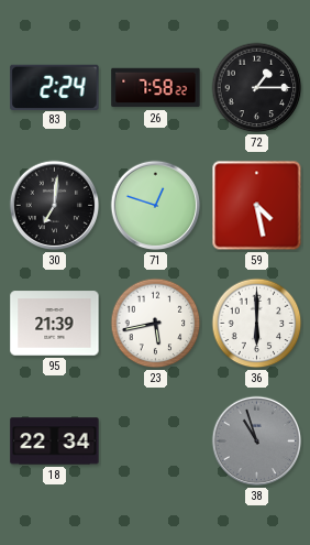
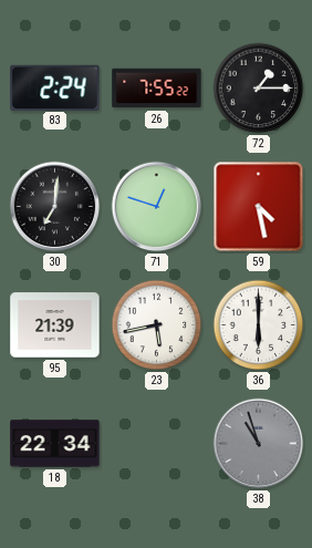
26: 7:58 -> 7:55 (157, 89)
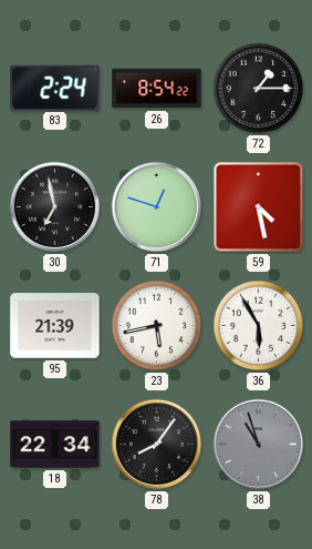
26: 7:55 -> 8:54 (157, 89)
30: 7:01 -> 6:58 (55, 207)
36: 6:00 -> 5:55 (259, 326)
78: none -> 8:06 (157, 445)
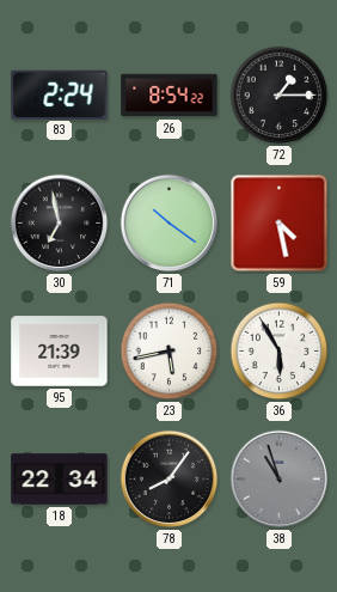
71: 12:48 -> 10:21 (170, 224)
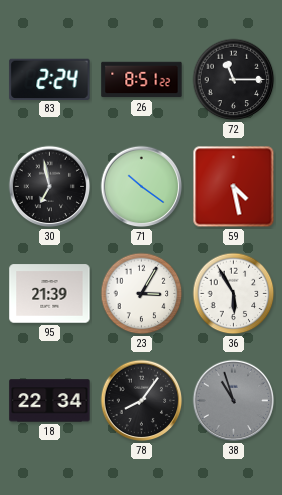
26: 8:54 -> 8:51 (142, 80)
72: 1:15 -> 11:15 (234, 80)
23: 5:43 -> 3:05 (142, 294)
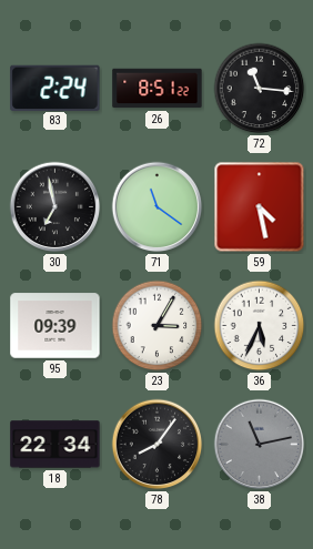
72: 11:15 -> 11:16 (260, 89)
71: 10:21 -> 11:21 (158, 207)
95: 21:39 -> 09:39 (55, 326)
36: 5:55 -> 5:34 (260, 326)
38: 10:57 -> 11:13 (260, 445)
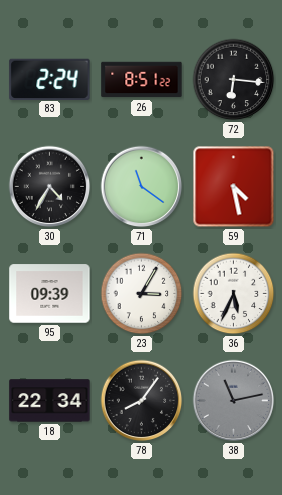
72: 11:16 -> 6:16 (234, 80)
30: 6:58 -> 4:35 (50, 187)
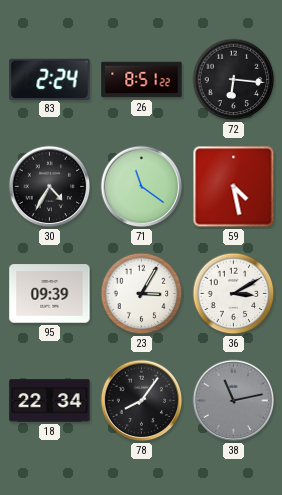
36: 5:34 -> 3:10 (234, 294)
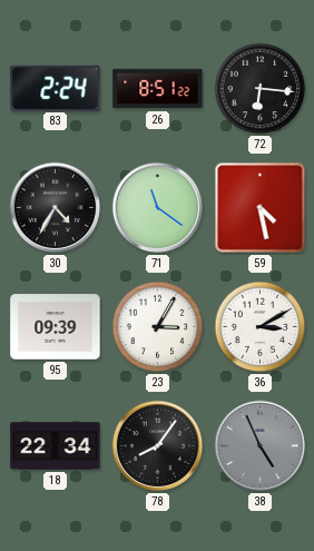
38: 11:13 -> 4:56 (261, 446)
